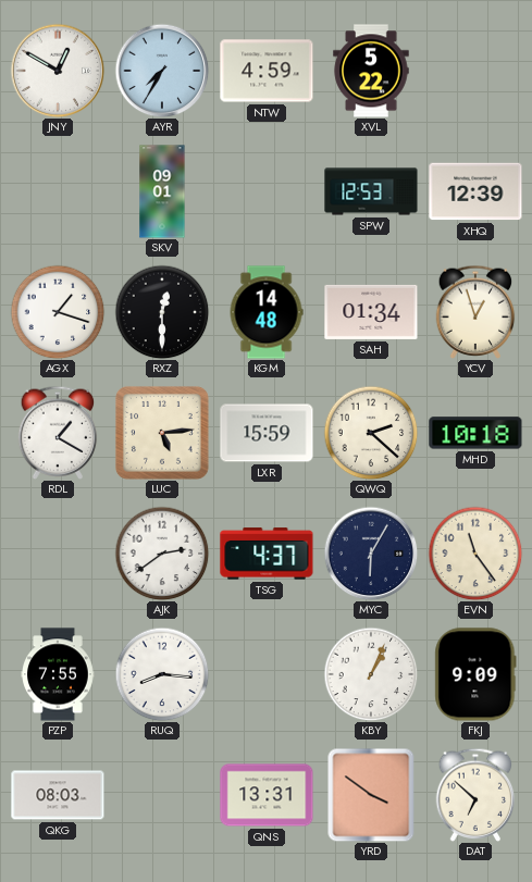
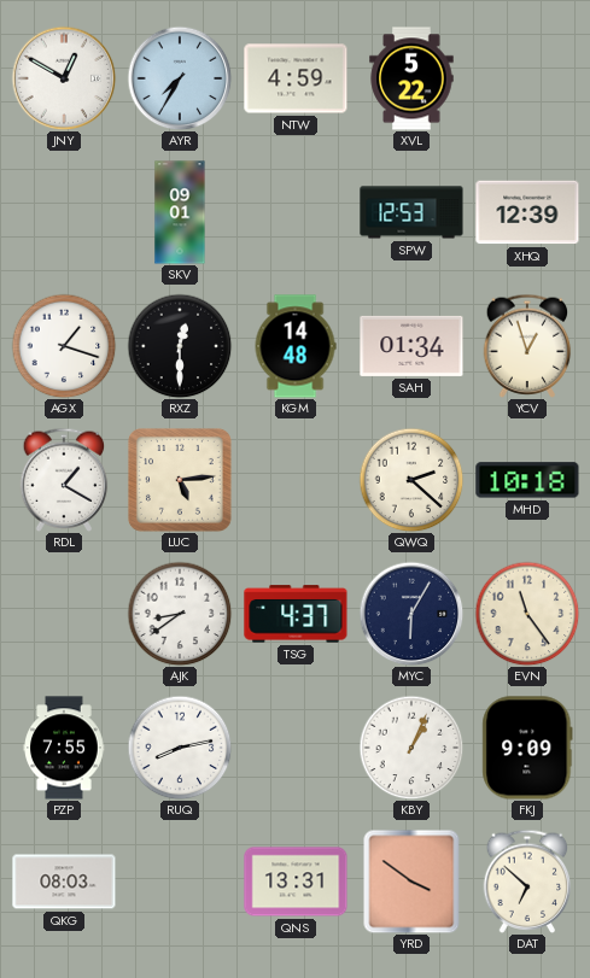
LXR: 15:59 -> none (267, 433)
AJK: 2:39 -> 8:39 (180, 614)
RUQ: 8:16 -> 8:13 (180, 748)
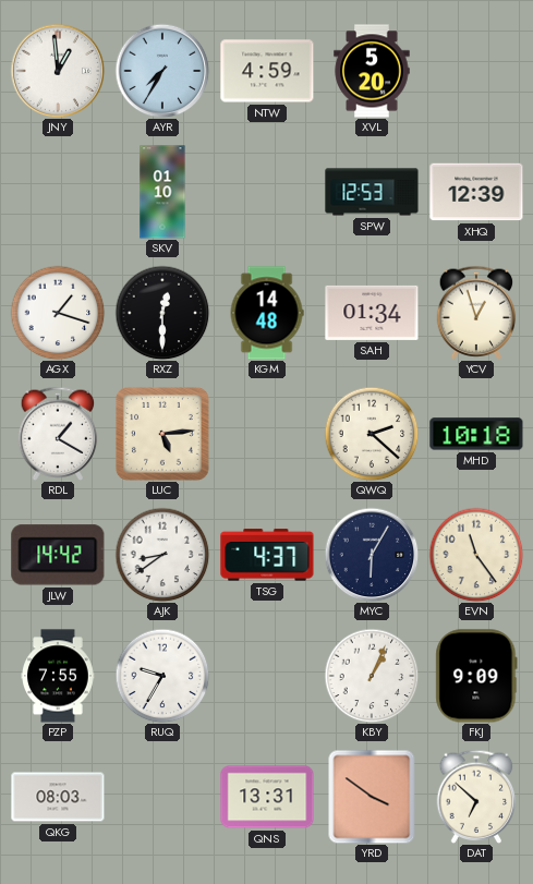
JNY: 12:50 -> 12:59 (58, 71)
XVL: 5:22 -> 5:20 (372, 71)
SKV: 09:01 -> 01:10 (162, 192)
JLW: none -> 14:42 (58, 555)
RUQ: 8:13 -> 9:35 (162, 676)
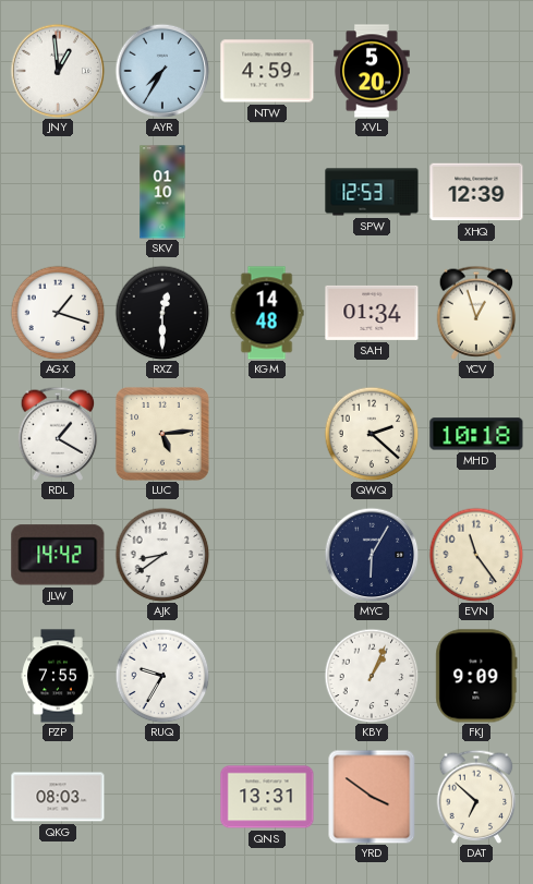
TSG: 4:37 -> none (267, 555)
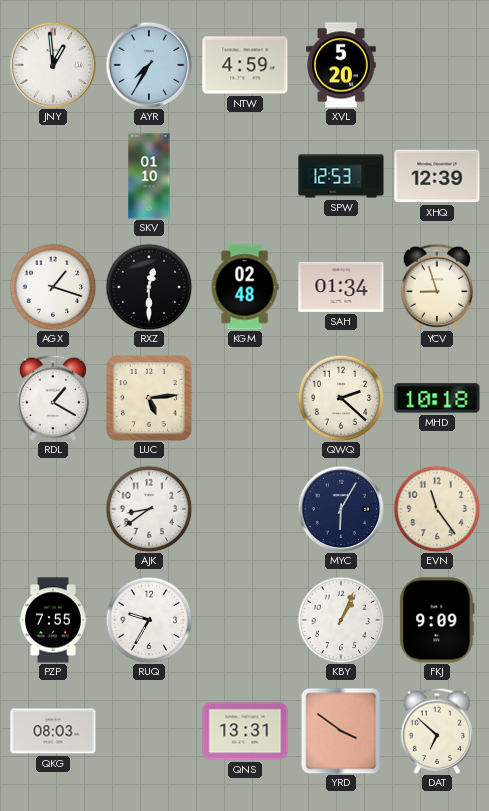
KGM: 14:48 -> 02:48 (245, 287)
YCV: 12:57 -> 8:57 (437, 287)
JLW: 14:42 -> none (58, 555)
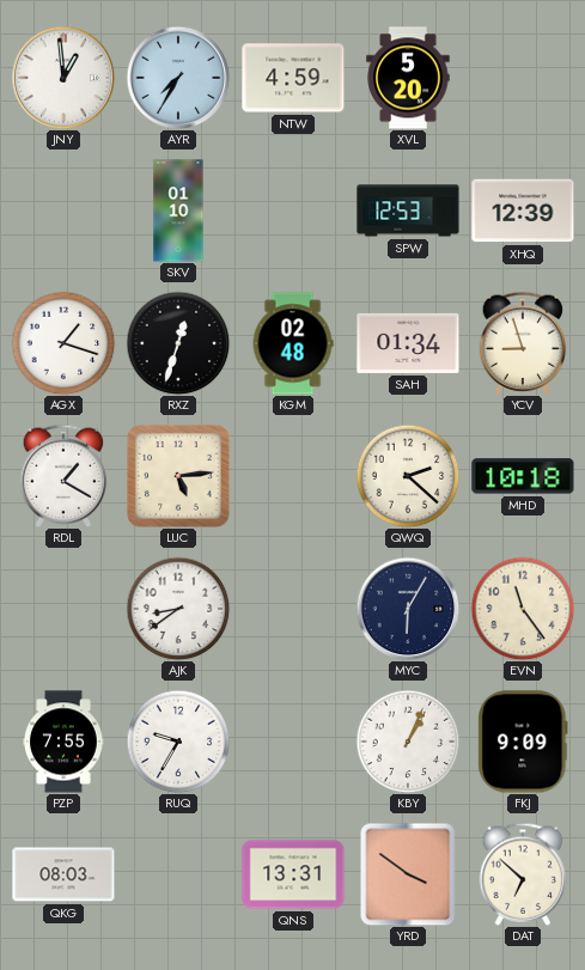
RXZ: 12:30 -> 12:33 (178, 343)
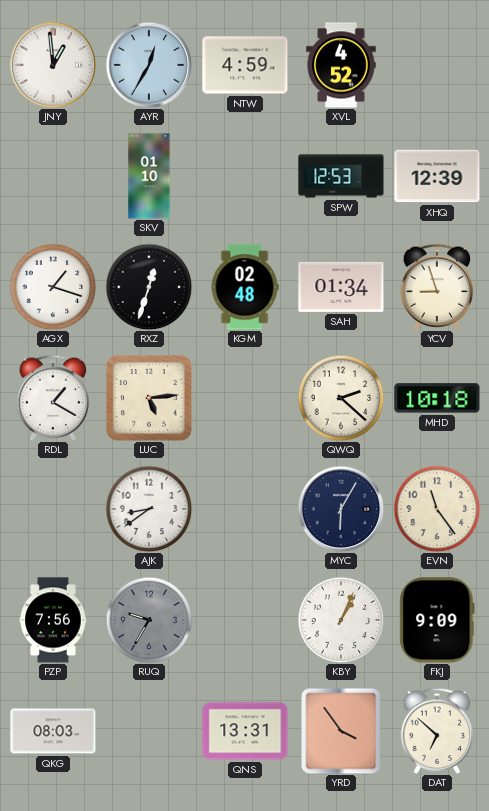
AYR: 7:35 -> 12:35 (149, 65)
XVL: 5:20 -> 4:52 (341, 65)
PZP: 7:55 -> 7:56 (53, 620)
RUQ dial: white -> grey (149, 620)
YRD: 3:51 -> 3:54 (341, 731)
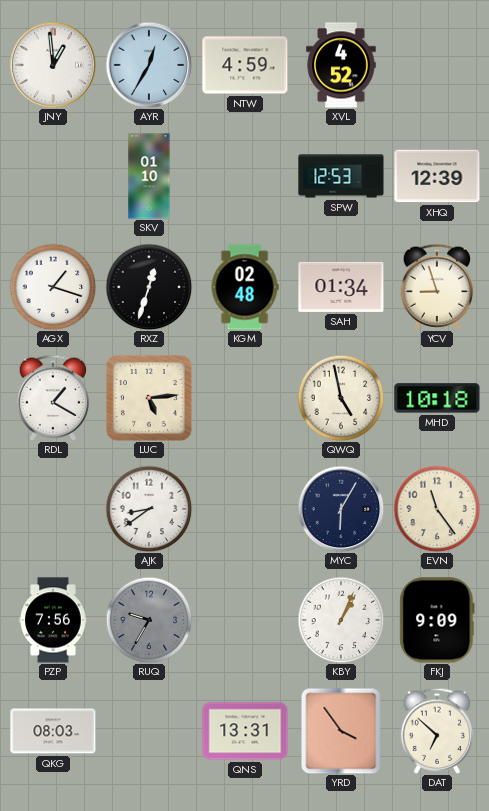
QWQ: 2:22 -> 4:58 (341, 398)
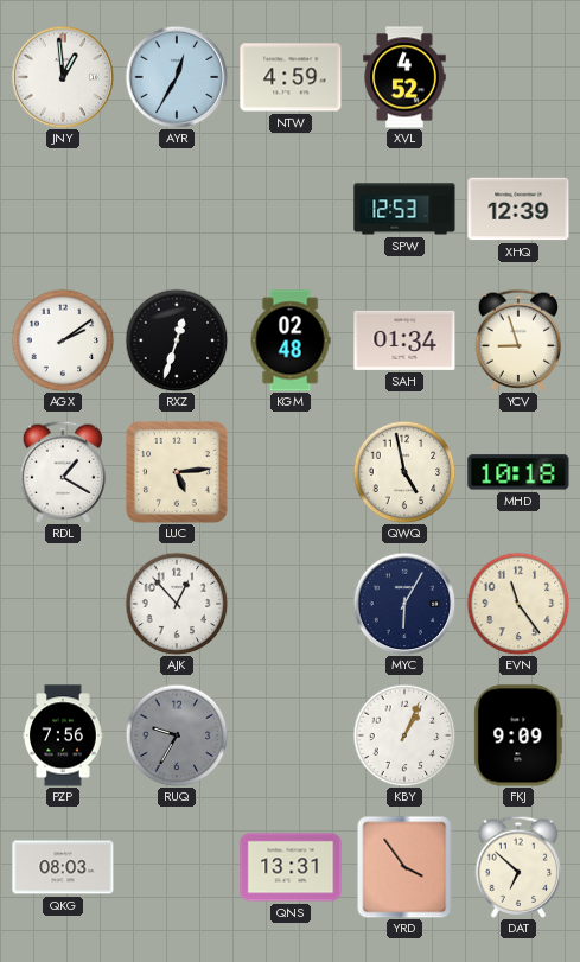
SKV: 01:10 -> none (149, 176)
AGX: 1:18 -> 2:09 (63, 340)
AJK: 8:39 -> 12:53 (177, 604)
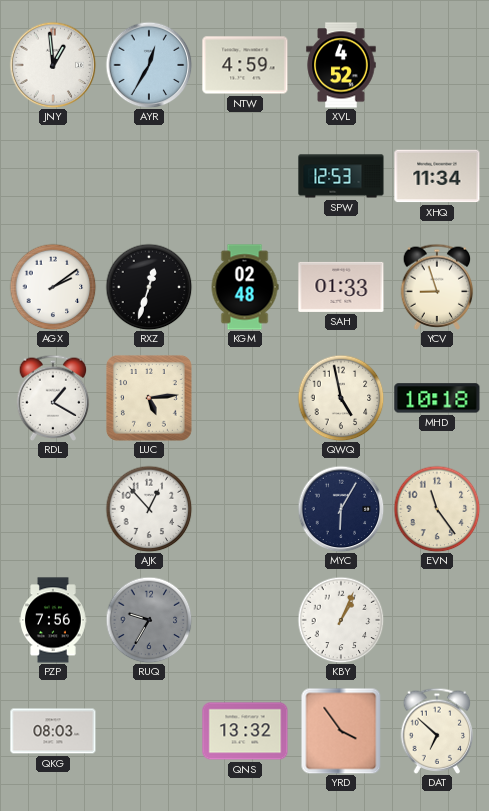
XHQ: 12:39 -> 11:34 (437, 176)
SAH: 01:34 -> 01:33 (341, 287)
FKJ: 9:09 -> none (518, 735)
QNS: 13:31 -> 13:32 (245, 731)
